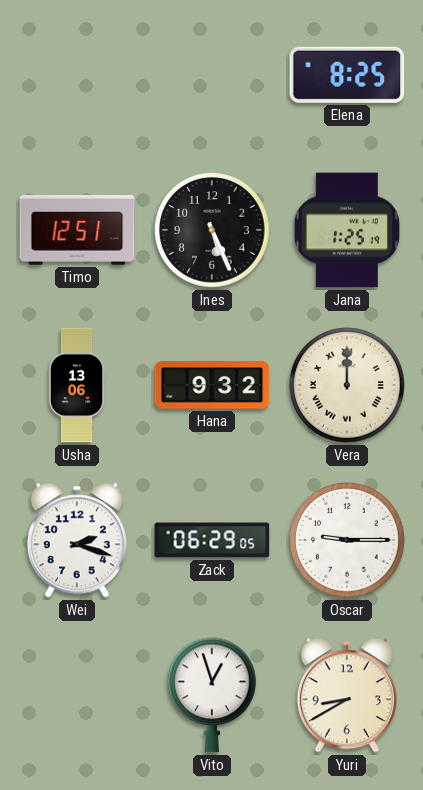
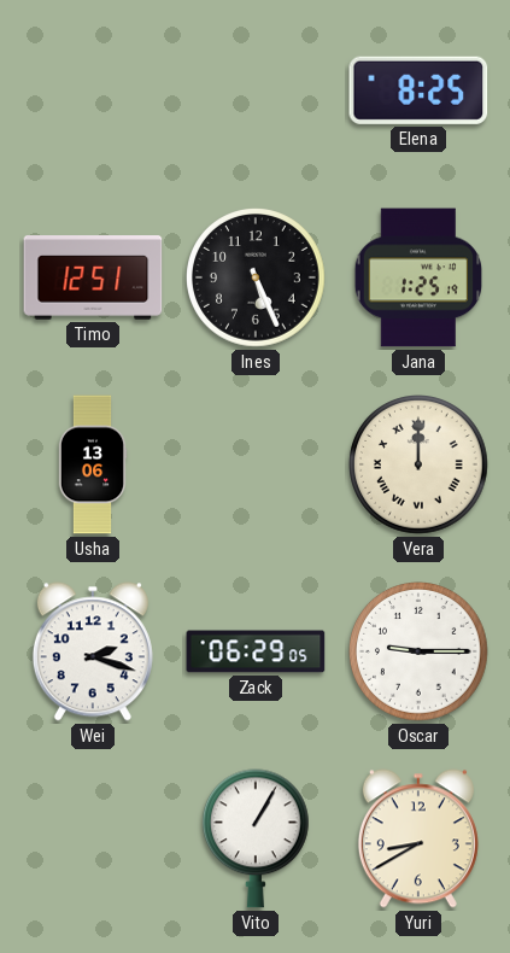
Hana: 9:32 -> none (212, 385)
Vito: 12:57 -> 1:05 (257, 838)
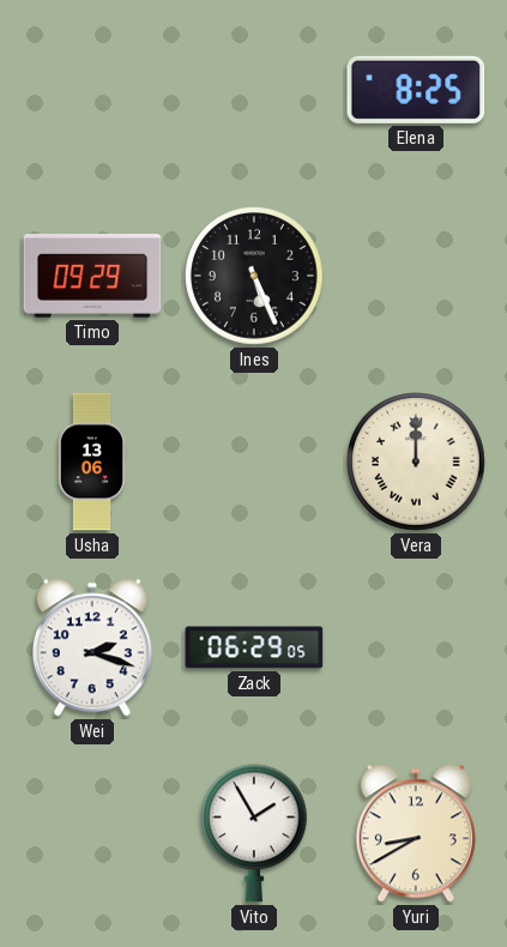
Timo: 12:51 -> 09:29 (92, 276)
Jana: 1:25 -> none (418, 277)
Oscar: 9:15 -> none (418, 651)
Vito: 1:05 -> 1:55 (255, 833)
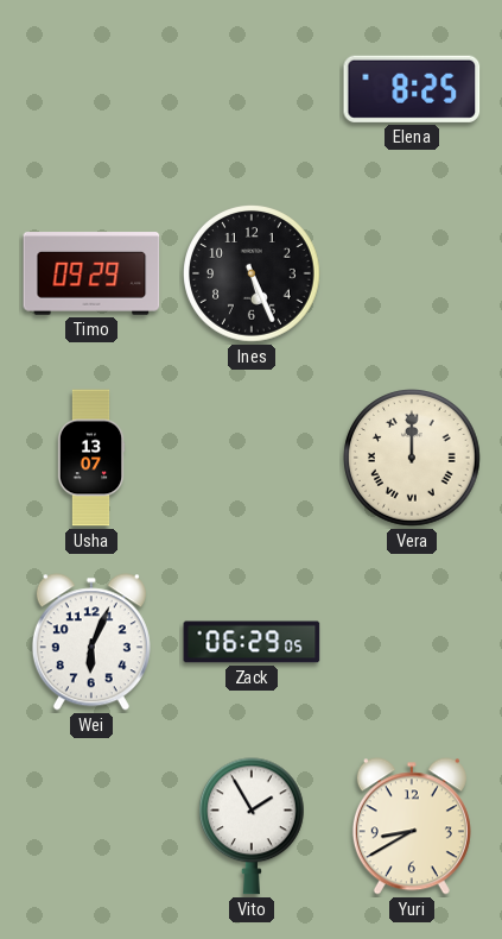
Usha: 13:06 -> 13:07 (91, 458)
Wei: 2:18 -> 6:04 (91, 642)
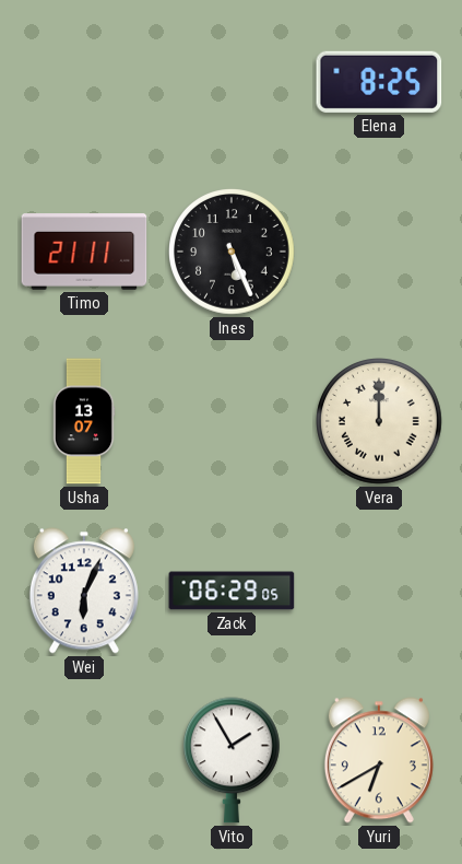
Timo: 09:29 -> 21:11 (84, 252)
Yuri: 8:40 -> 6:40 (379, 760)
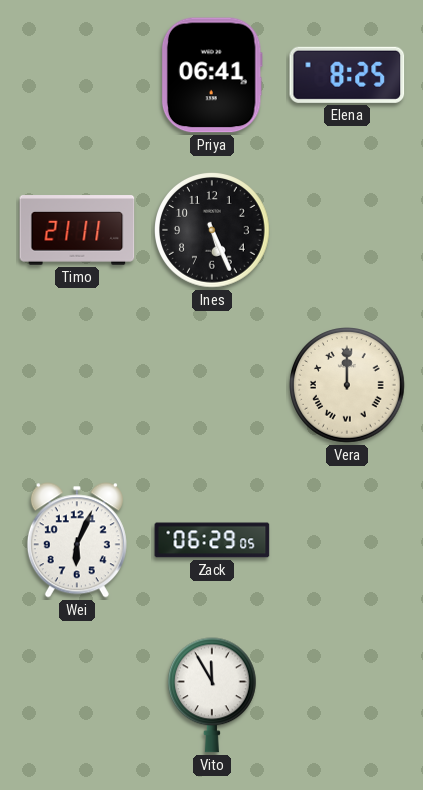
Priya: none -> 06:41 (212, 75)
Usha: 13:07 -> none (84, 421)
Vito: 1:55 -> 11:55 (213, 695)
Yuri: 6:40 -> none (379, 760)
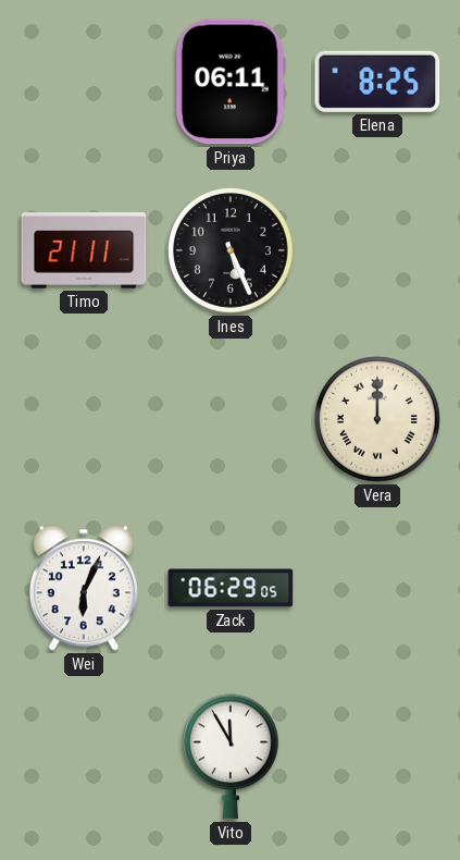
Priya: 06:41 -> 06:11 (231, 82)
